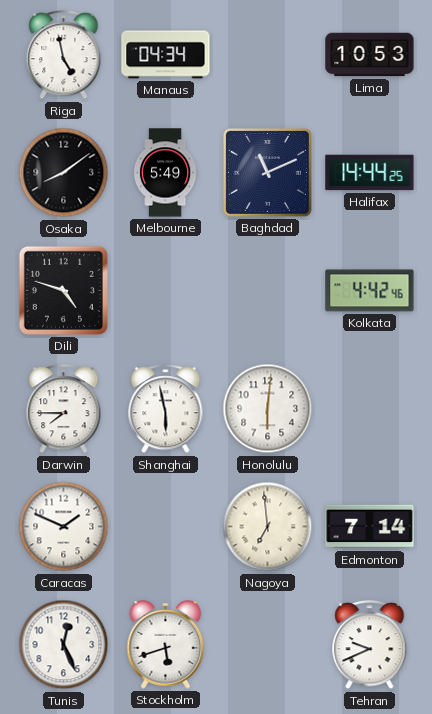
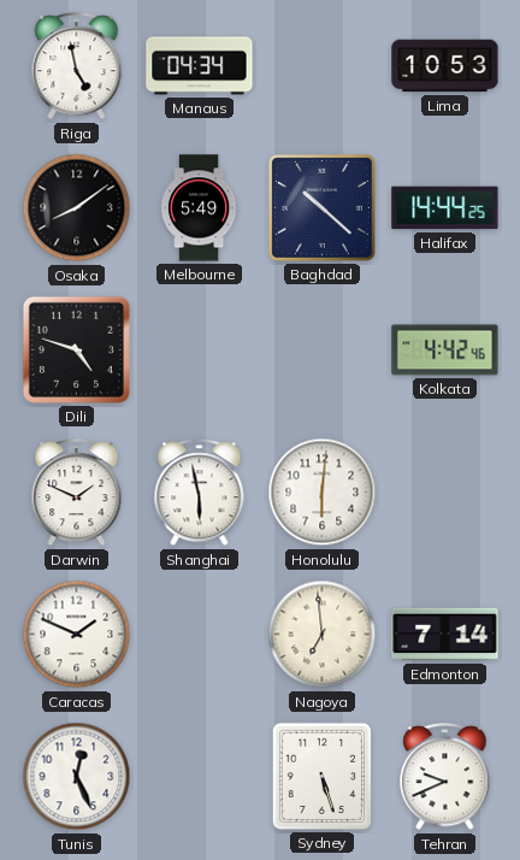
Baghdad: 11:11 -> 10:22 (321, 207)
Darwin: 7:45 -> 1:49 (77, 493)
Stockholm: 5:42 -> none (166, 645)
Sydney: none -> 5:27 (321, 776)
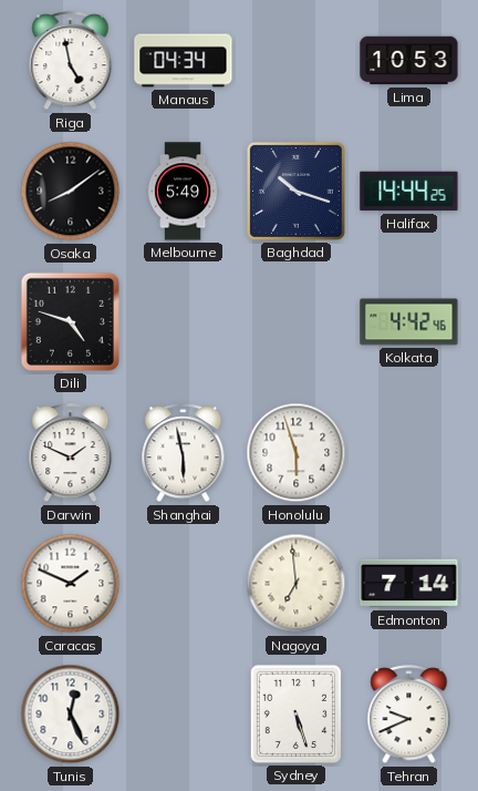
Baghdad: 10:22 -> 10:18 (295, 191)
Honolulu: 6:01 -> 5:57 (297, 453)
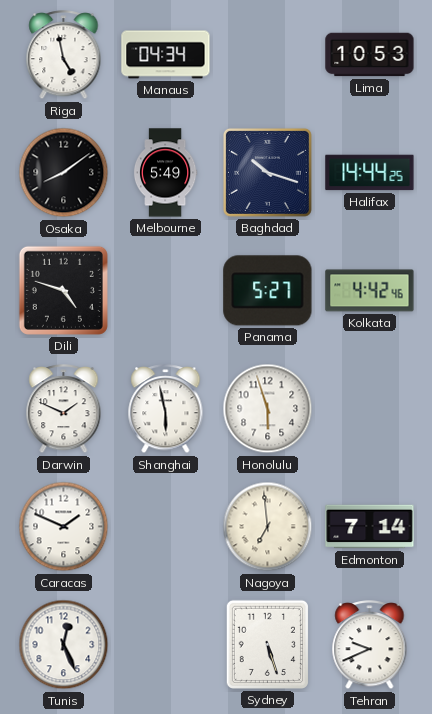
Panama: none -> 5:27 (268, 291)
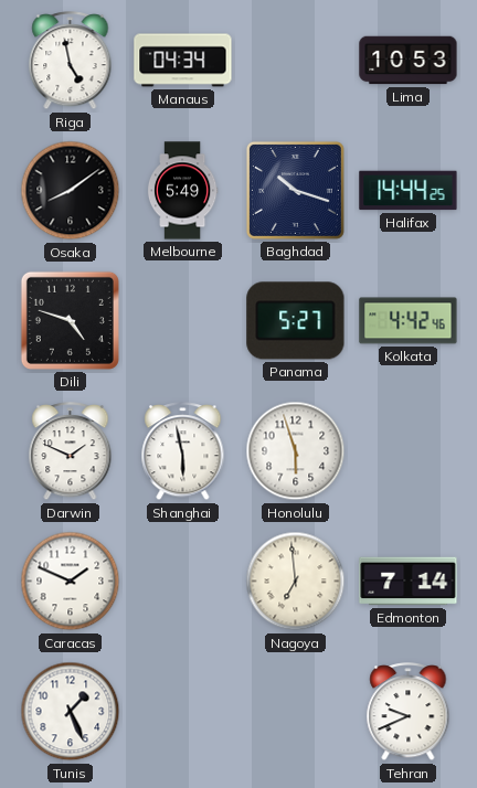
Tunis: 12:26 -> 1:26 (71, 712)
Sydney: 5:27 -> none (267, 644)
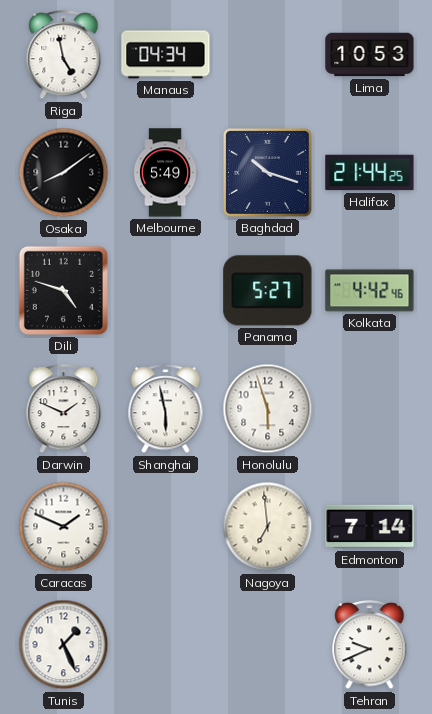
Halifax: 14:44 -> 21:44 (370, 173)
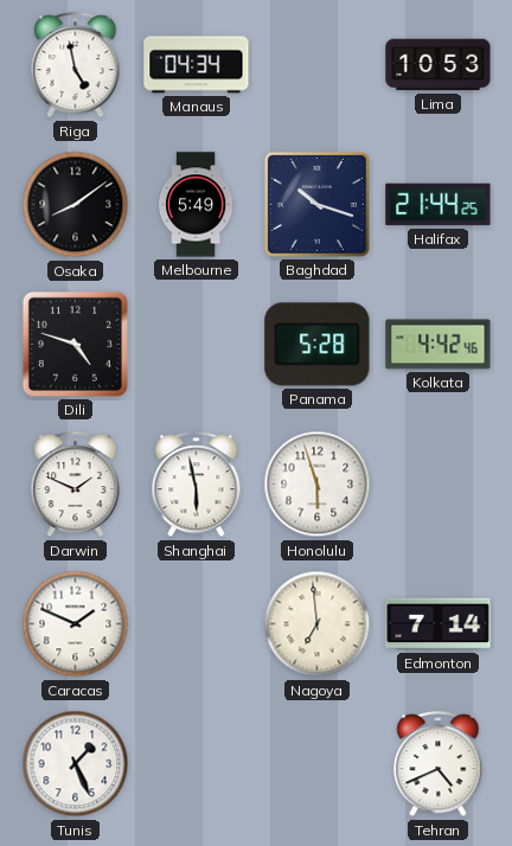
Panama: 5:27 -> 5:28 (318, 345)
Tehran: 9:41 -> 4:41 (439, 764)
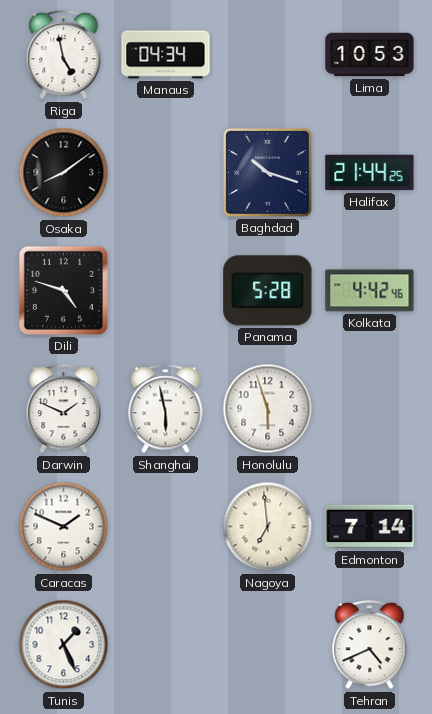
Melbourne: 5:49 -> none (196, 205)
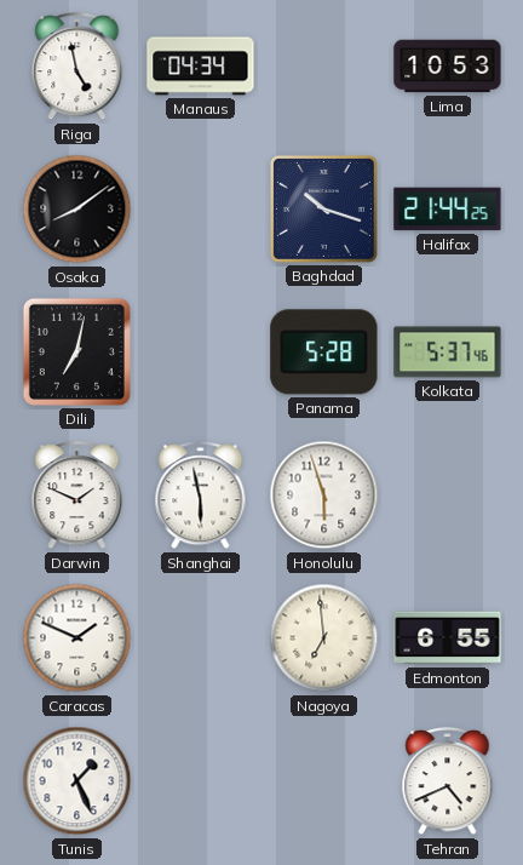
Dili: 4:48 -> 7:02 (76, 351)
Kolkata: 4:42 -> 5:37 (448, 353)
Edmonton: 7:14 -> 6:55 (448, 638)
